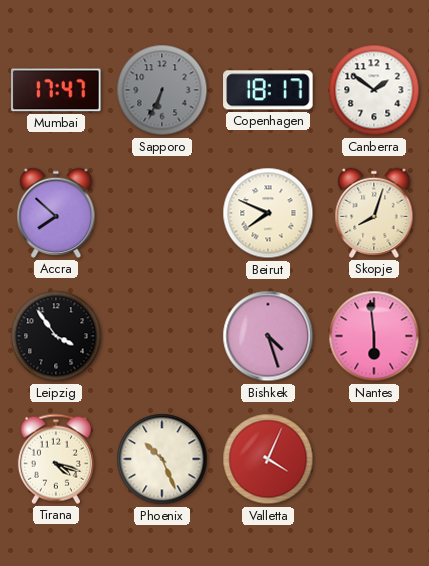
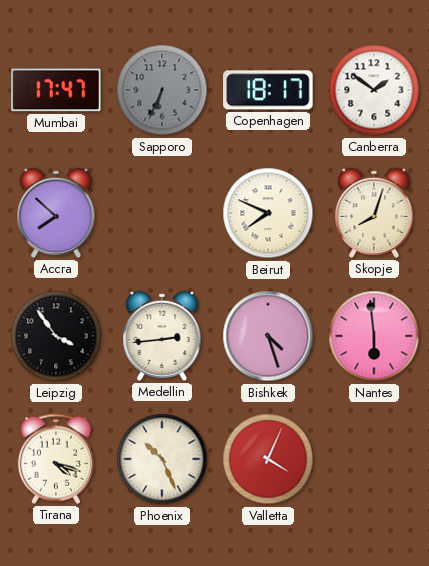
Medellin: none -> 2:44 (162, 336)
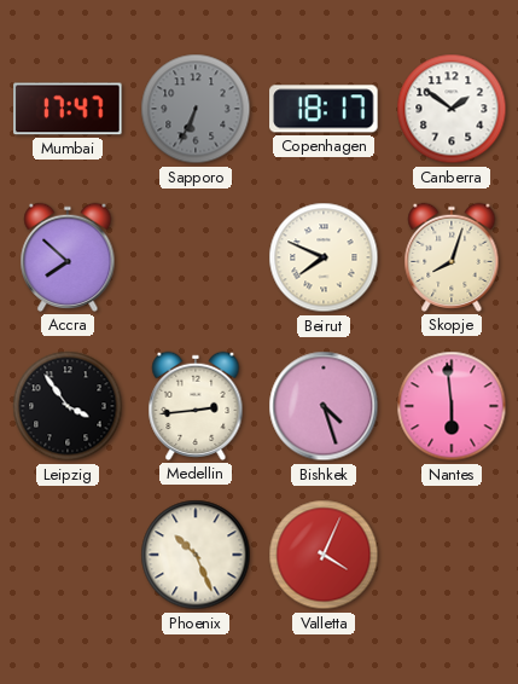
Tirana: 4:18 -> none (56, 459)
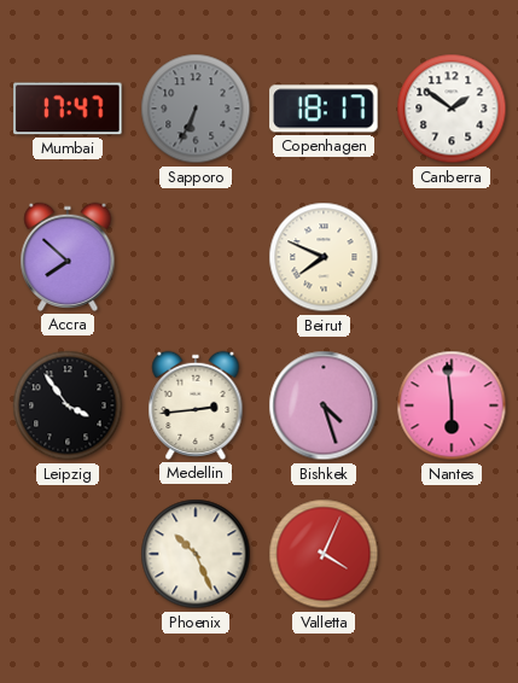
Skopje: 8:03 -> none (452, 257)
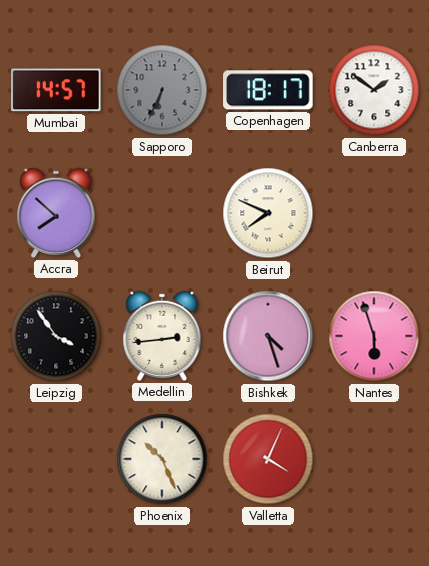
Mumbai: 17:47 -> 14:57 (56, 90)
Nantes: 5:59 -> 5:57 (374, 336)
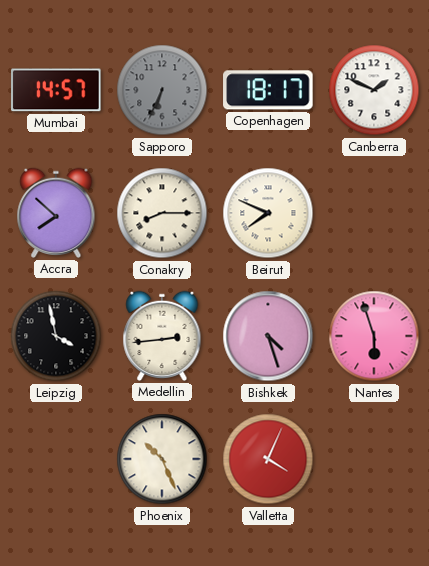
Canberra: 1:51 -> 1:49 (374, 90)
Conakry: none -> 8:15 (162, 213)
Leipzig: 3:54 -> 3:58 (56, 336)
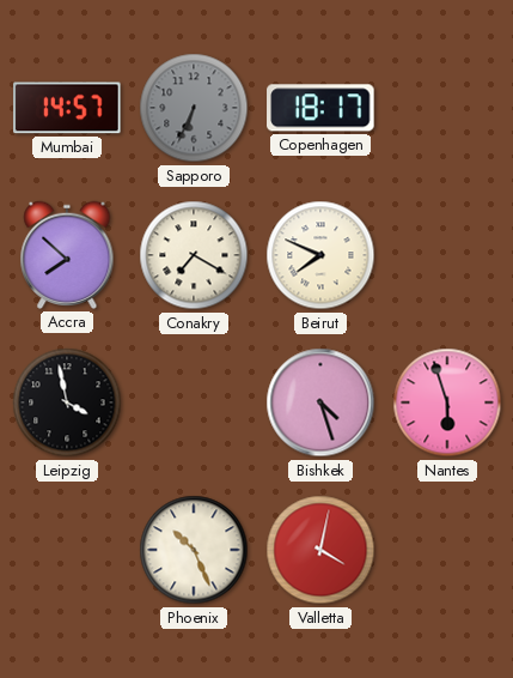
Canberra: 1:49 -> none (374, 90)
Conakry: 8:15 -> 7:20 (194, 255)
Medellin: 2:44 -> none (162, 336)
Valletta: 4:04 -> 4:02 (320, 550)
